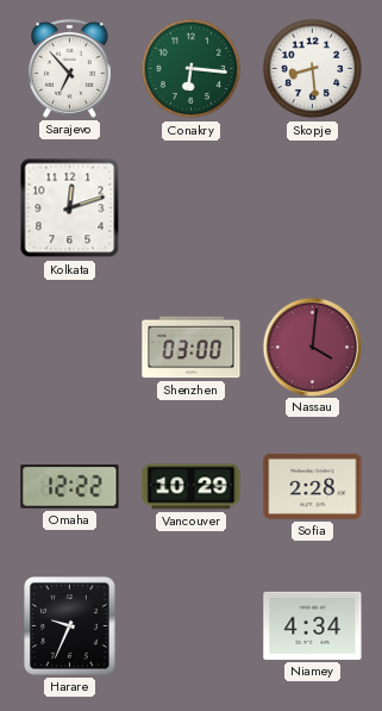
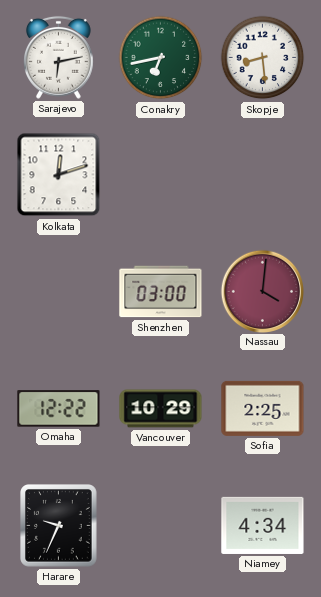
Sarajevo: 6:53 -> 6:13 (59, 57)
Conakry: 6:16 -> 6:43 (161, 58)
Sofia: 2:28 -> 2:25 (263, 408)
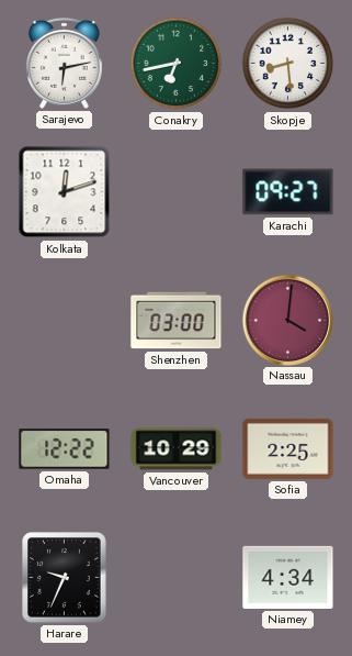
Karachi: none -> 09:27 (288, 192)
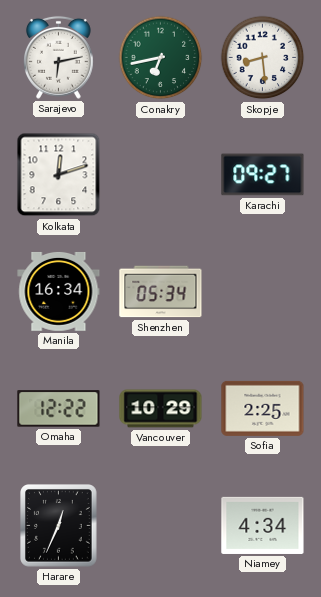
Manila: none -> 16:34 (59, 291)
Shenzhen: 03:00 -> 05:34 (161, 292)
Nassau: 4:01 -> none (287, 320)
Harare: 9:34 -> 12:34 (59, 526)
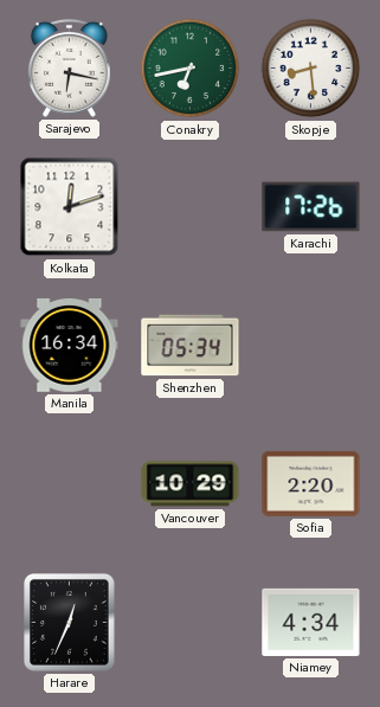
Sarajevo: 6:13 -> 6:17 (70, 68)
Karachi: 09:27 -> 17:26 (311, 207)
Omaha: 12:22 -> none (59, 409)
Sofia: 2:25 -> 2:20 (311, 483)
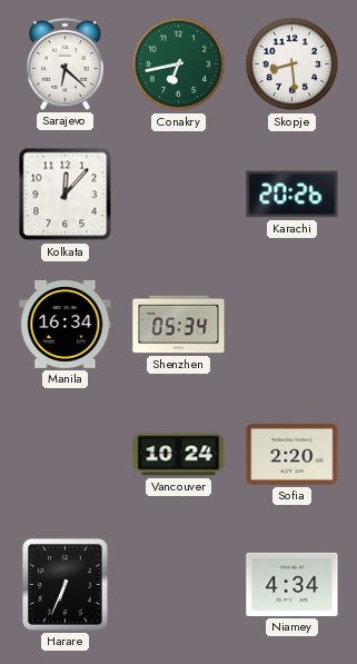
Sarajevo: 6:17 -> 6:22 (66, 63)
Kolkata: 12:12 -> 12:07 (66, 195)
Karachi: 17:26 -> 20:26 (292, 195)
Vancouver: 10:29 -> 10:24 (179, 455)
Harare: 12:34 -> 6:34 (66, 585)
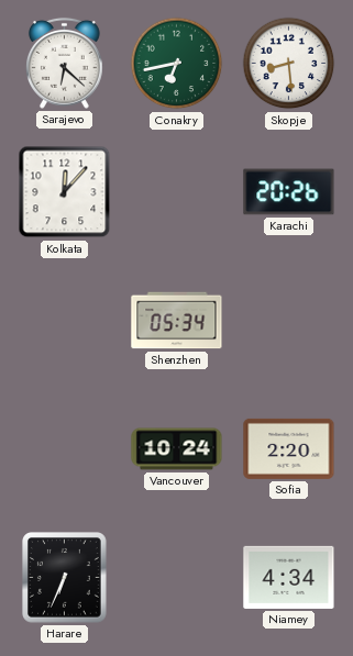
Manila: 16:34 -> none (66, 324)
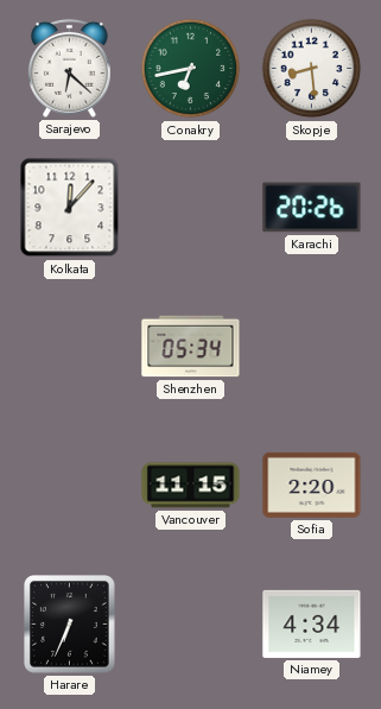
Vancouver: 10:24 -> 11:15 (191, 486)
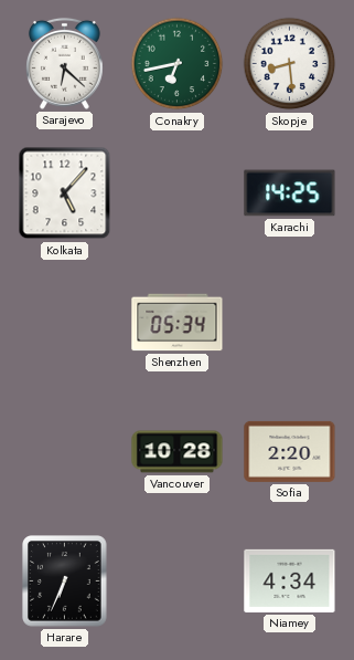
Kolkata: 12:07 -> 5:07 (65, 193)
Karachi: 20:26 -> 14:25 (290, 193)
Vancouver: 11:15 -> 10:28 (178, 452)
